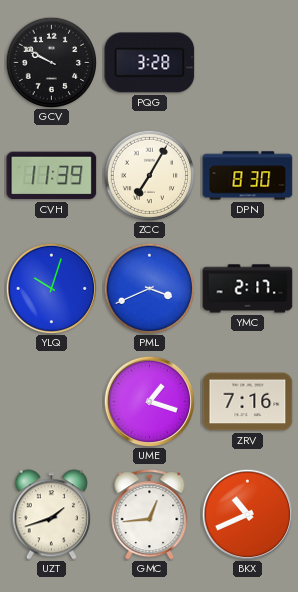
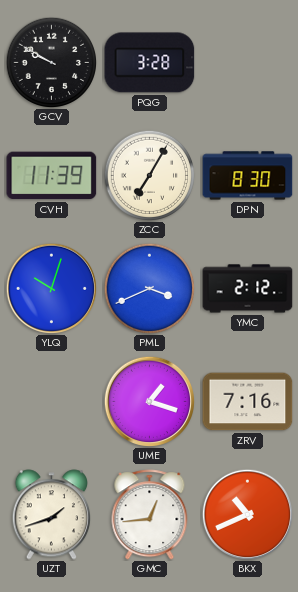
YMC: 2:17 -> 2:12 (248, 289)
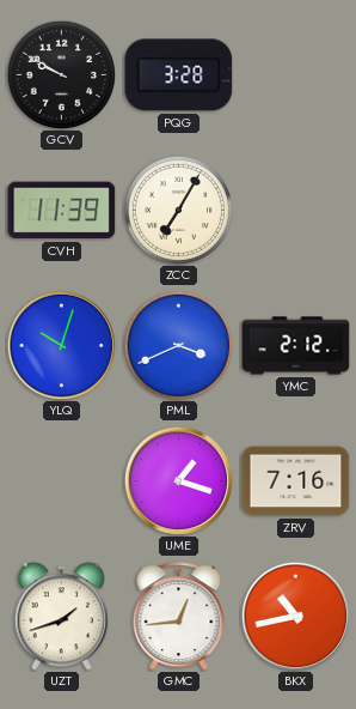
DPN: 8:30 -> none (248, 176)
BKX: 10:41 -> 10:43 (295, 616)
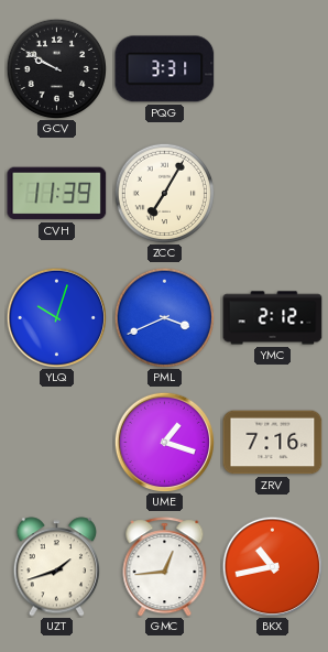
PQG: 3:28 -> 3:31 (165, 69)
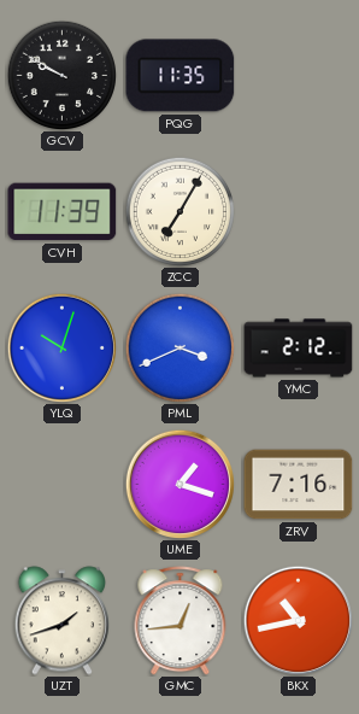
PQG: 3:31 -> 11:35 (181, 76)
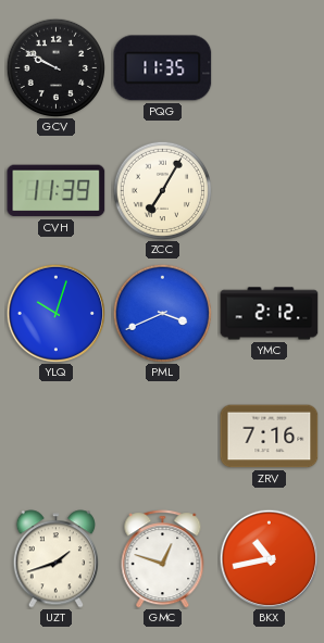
UME: 1:18 -> none (179, 484)
GMC: 12:44 -> 12:48 (163, 559)
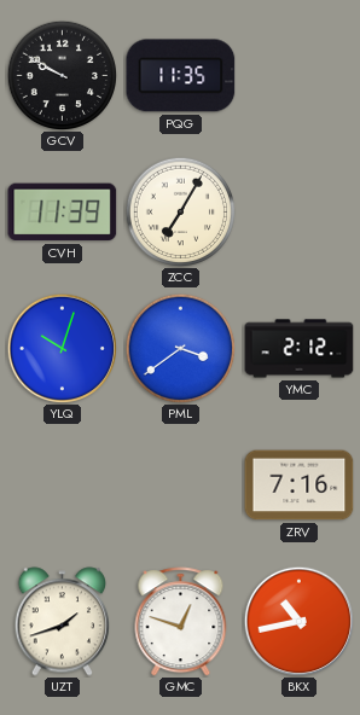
PML: 3:41 -> 3:39 (180, 348)
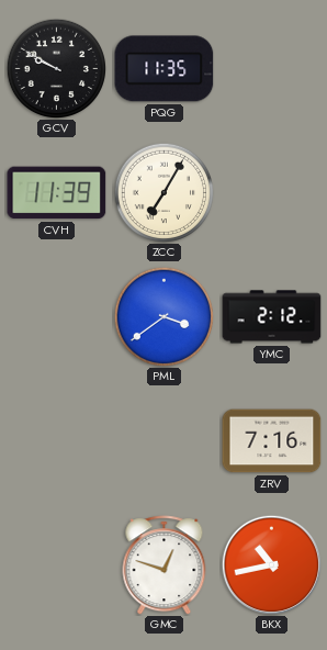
YLQ: 10:03 -> none (62, 348)
UZT: 1:42 -> none (62, 622)
